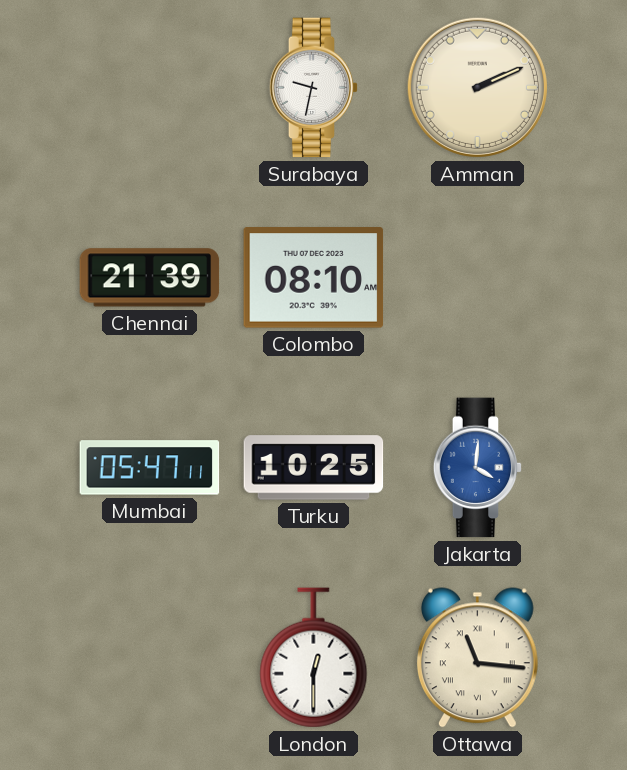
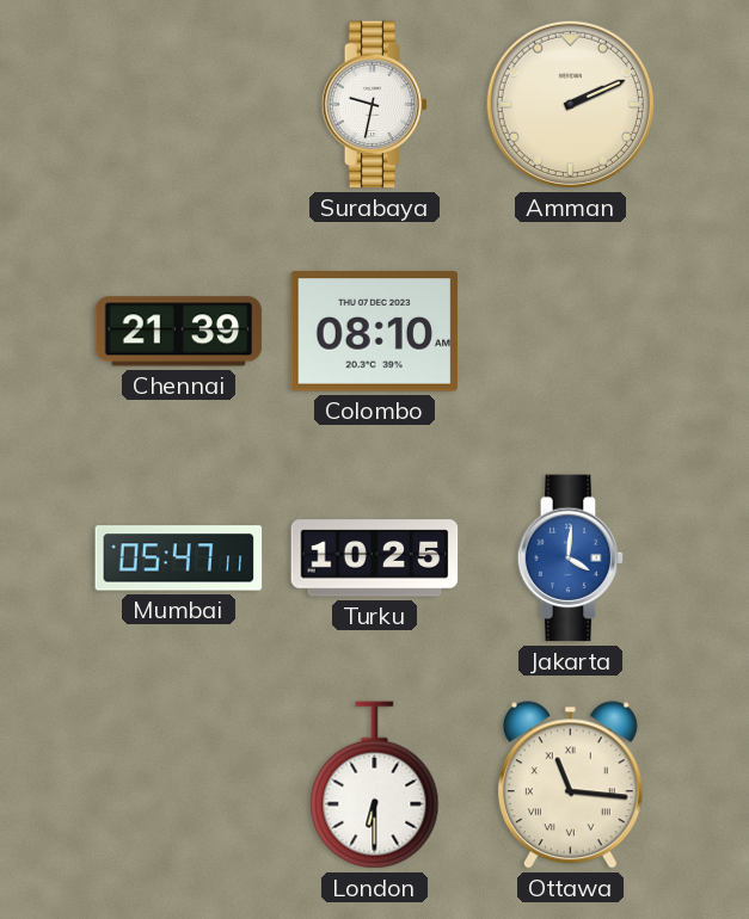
London: 12:30 -> 6:30 (375, 785)
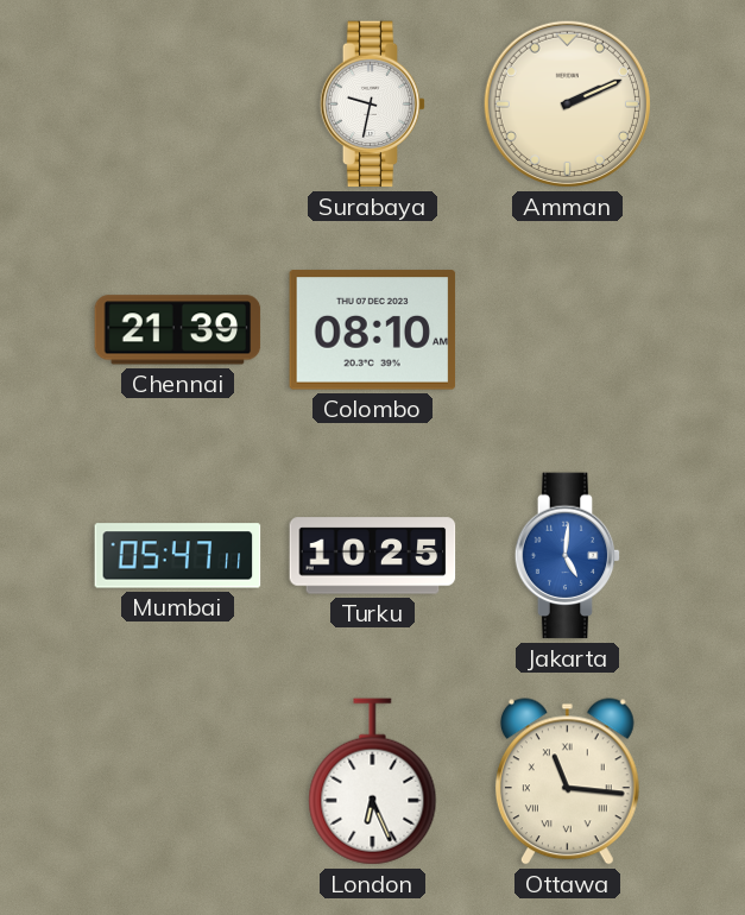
Jakarta: 4:01 -> 5:01 (568, 556)
London: 6:30 -> 6:26 (373, 782)
